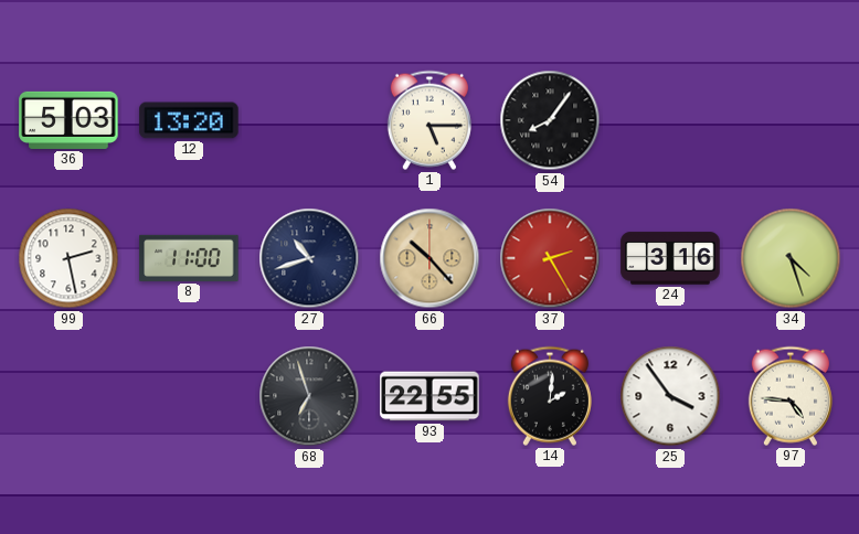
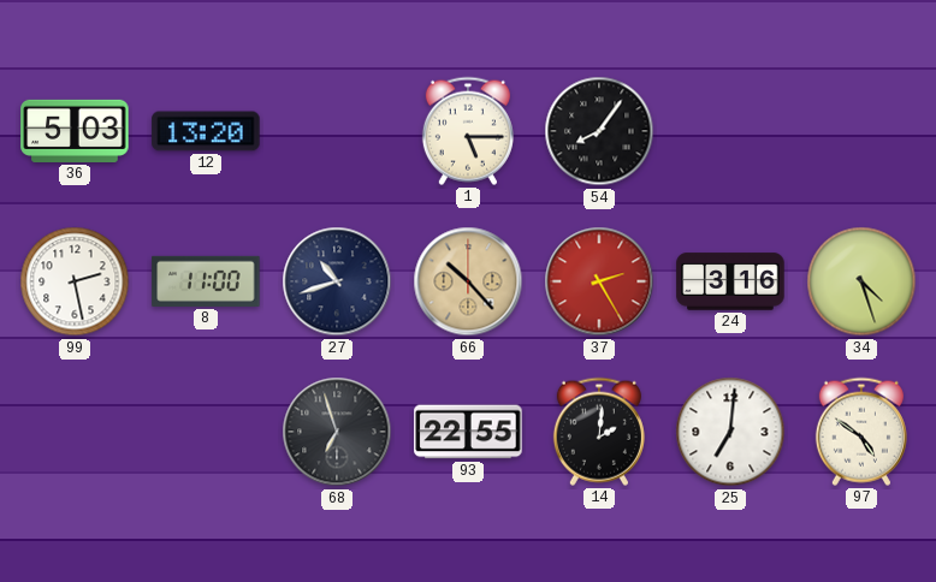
25: 3:54 -> 7:01 (730, 432)
97: 4:46 -> 4:51 (861, 432)
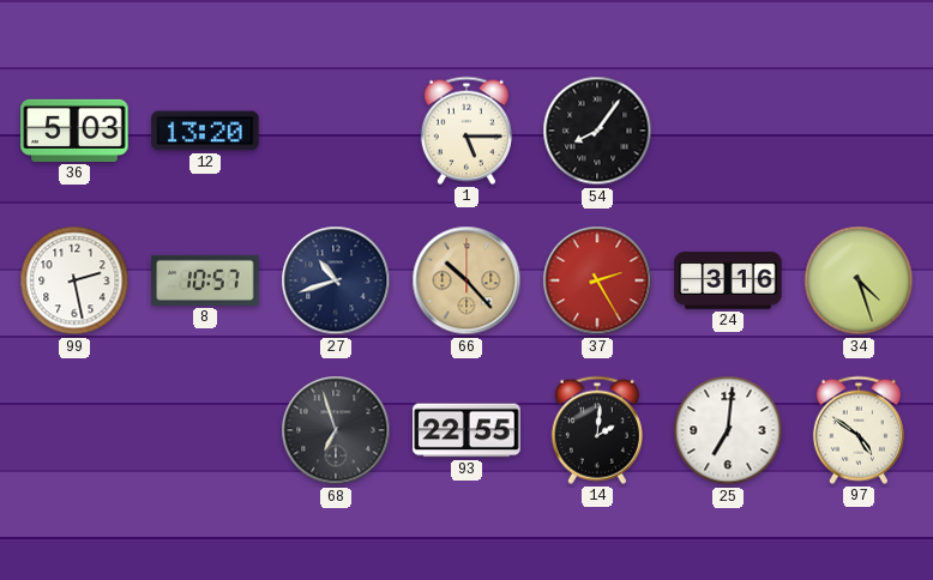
8: 11:00 -> 10:57 (205, 280)
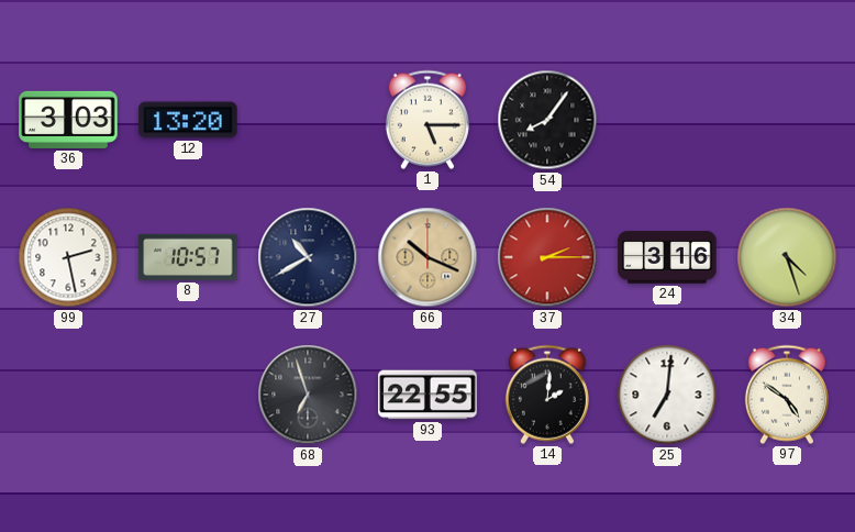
36: 5:03 -> 3:03 (68, 120)
27: 10:42 -> 10:40 (308, 257)
66: 10:23 -> 10:19 (427, 257)
37: 2:25 -> 2:15 (547, 257)
